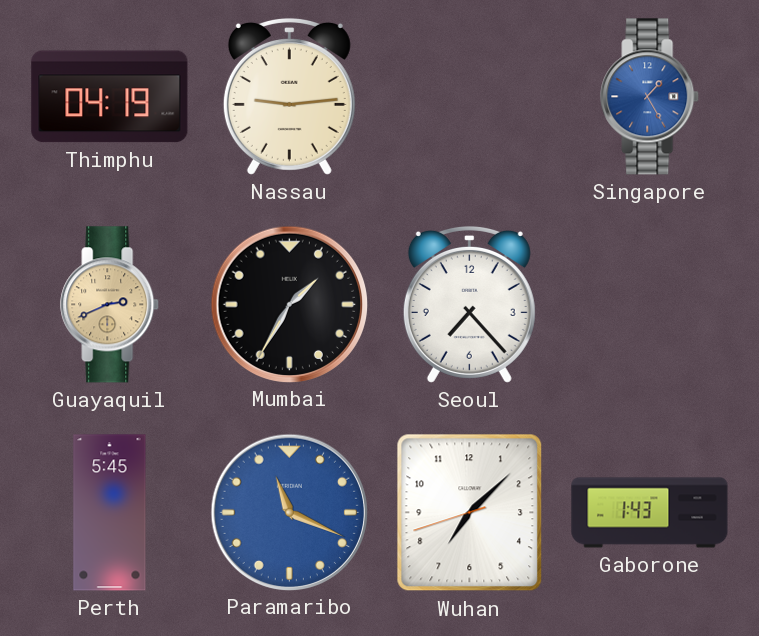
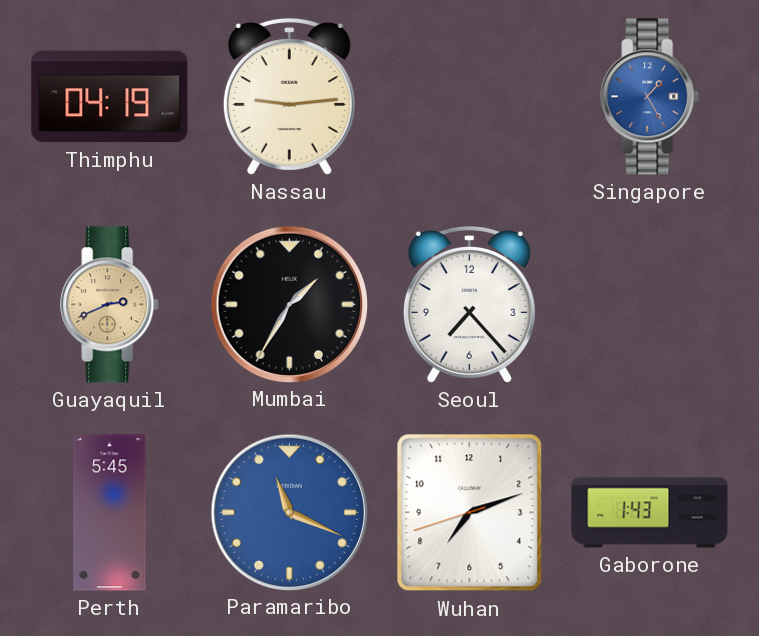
Wuhan: 7:07 -> 7:11 (470, 513)
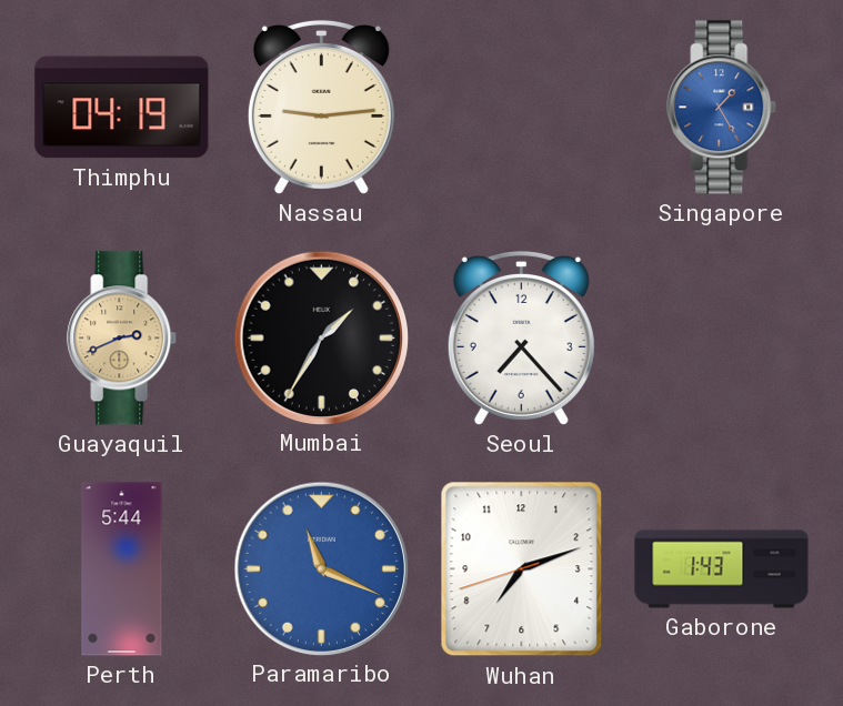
Perth: 5:45 -> 5:44 (122, 569)
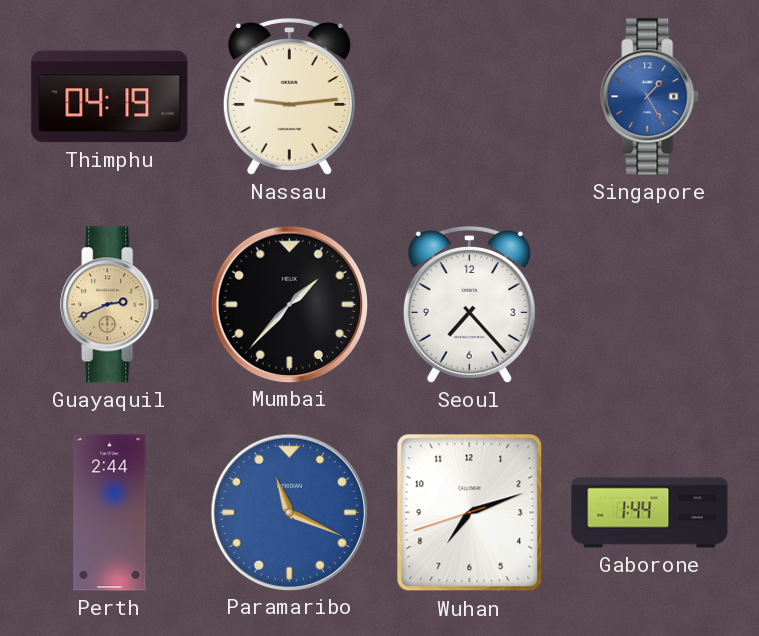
Mumbai: 1:35 -> 1:37 (289, 304)
Perth: 5:44 -> 2:44 (110, 513)
Gaborone: 1:43 -> 1:44 (650, 513)
